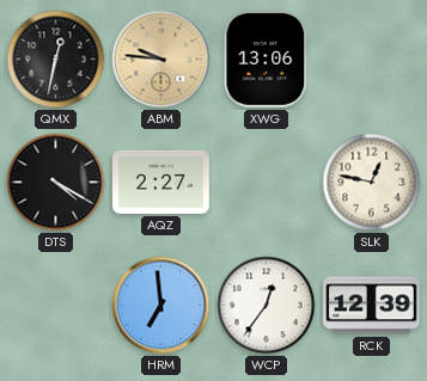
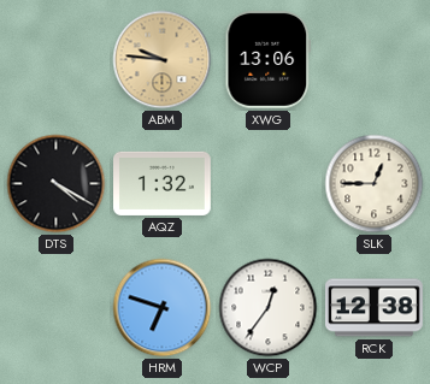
QMX: 12:32 -> none (56, 60)
AQZ: 2:27 -> 1:32 (163, 183)
SLK: 12:47 -> 12:45 (375, 184)
HRM: 6:59 -> 6:48 (163, 308)
RCK: 12:39 -> 12:38 (375, 308)
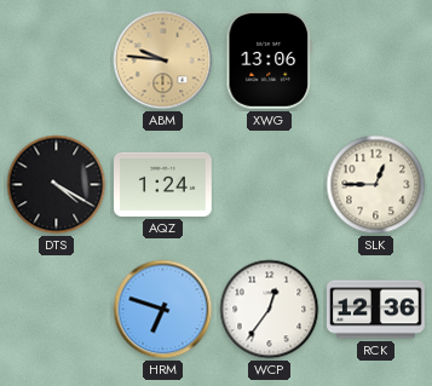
AQZ: 1:32 -> 1:24 (163, 184)
RCK: 12:38 -> 12:36 (376, 310)
